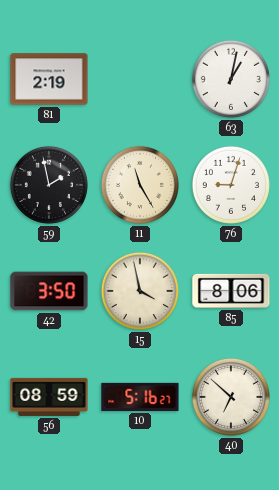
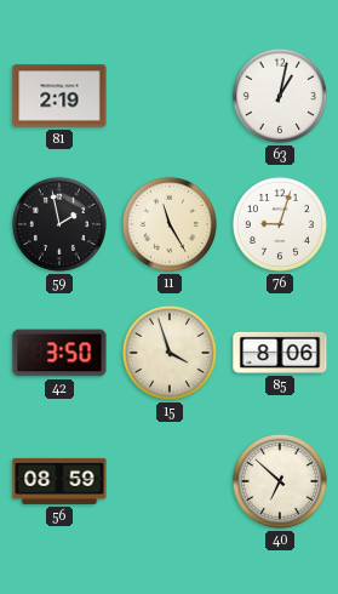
15: 3:58 -> 3:57 (170, 353)
10: 5:16 -> none (140, 397)
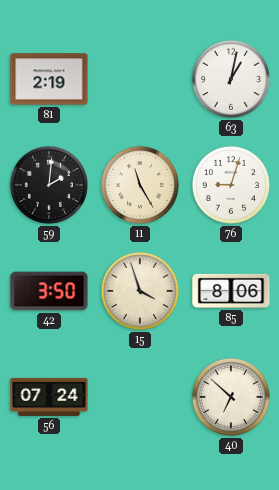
59: 1:58 -> 2:01 (49, 185)
56: 08:59 -> 07:24 (49, 397)
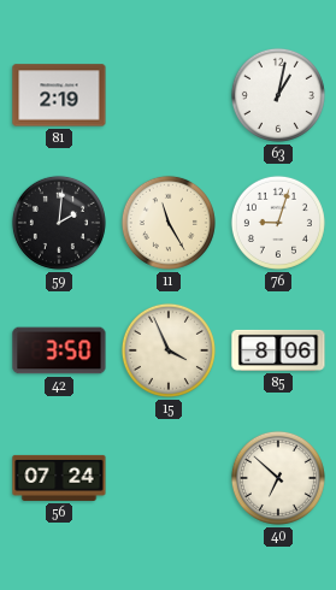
15: 3:57 -> 3:56 (169, 350)
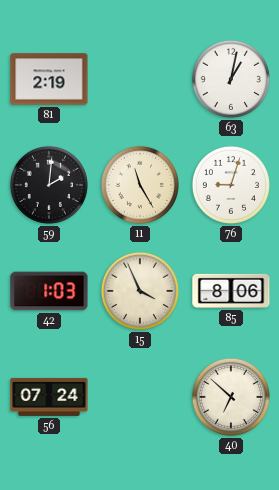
42: 3:50 -> 1:03 (49, 291)
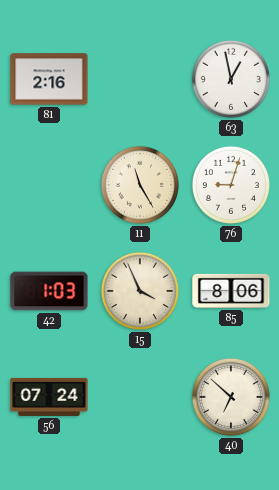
81: 2:19 -> 2:16 (49, 79)
63: 1:02 -> 12:58 (231, 79)
59: 2:01 -> none (49, 185)
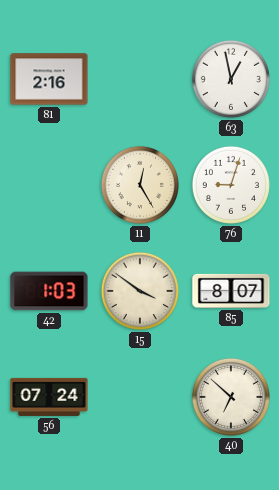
11: 11:25 -> 12:25 (140, 185)
15: 3:56 -> 3:51 (140, 291)
85: 8:06 -> 8:07 (231, 291)
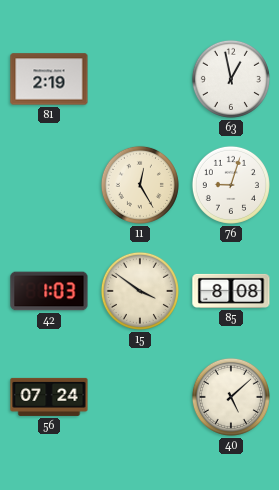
81: 2:16 -> 2:19 (49, 79)
85: 8:07 -> 8:08 (231, 291)
40: 6:52 -> 5:08 (231, 397)
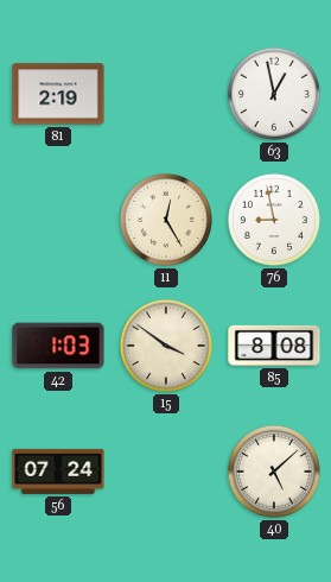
76: 9:03 -> 8:58 (274, 220)
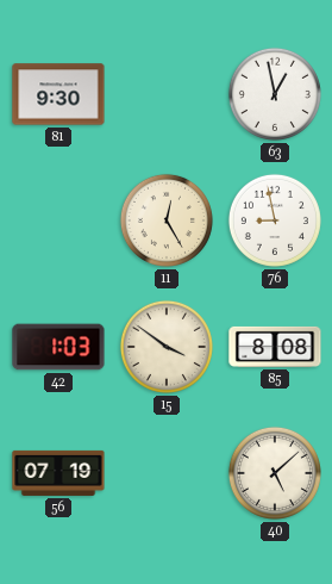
81: 2:19 -> 9:30 (58, 94)
56: 07:24 -> 07:19 (58, 473)
